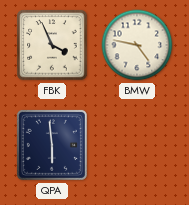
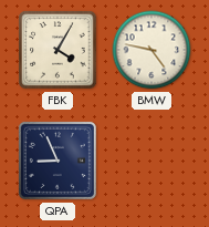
FBK: 3:56 -> 4:05 (58, 50)
QPA: 5:59 -> 8:56 (58, 161)
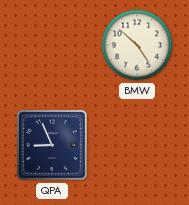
FBK: 4:05 -> none (58, 50)
BMW: 4:47 -> 4:52 (137, 45)
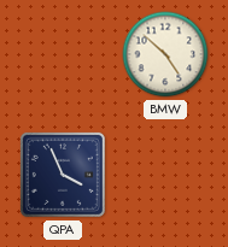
QPA: 8:56 -> 3:56 (63, 175)
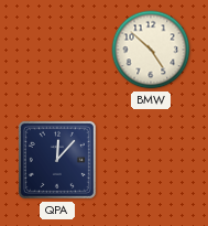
QPA: 3:56 -> 12:07 (57, 160)
